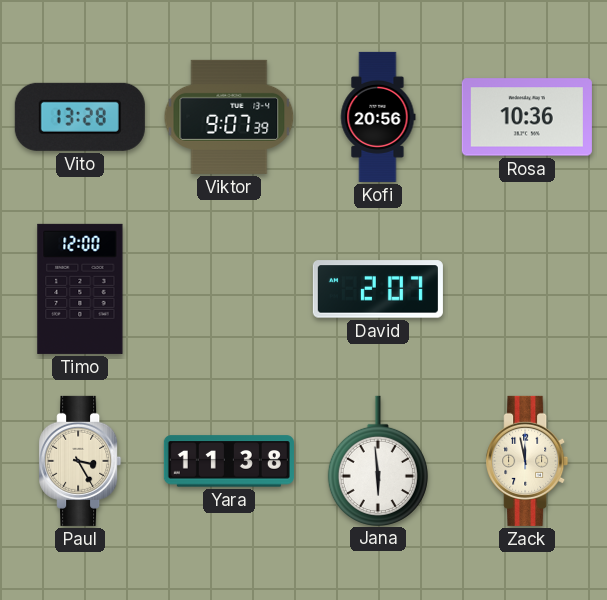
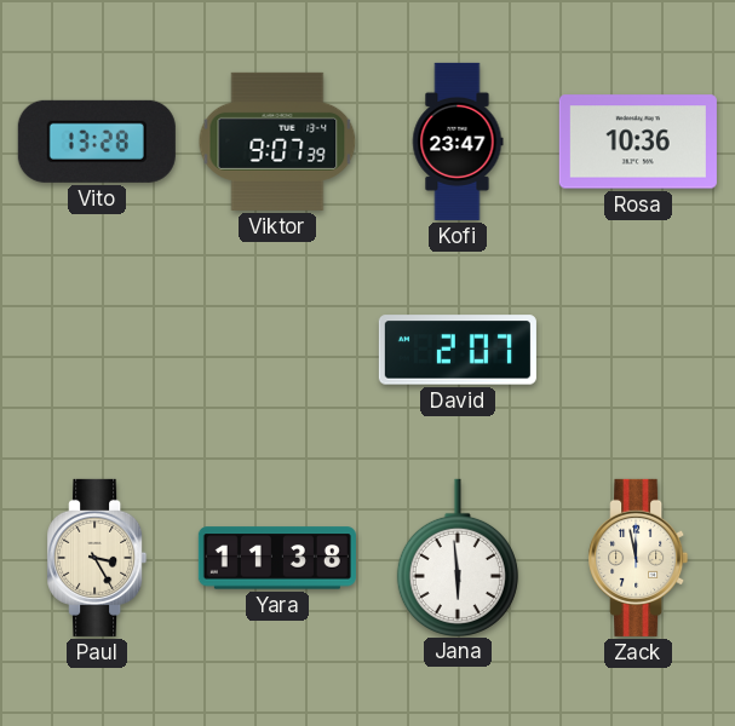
Kofi: 20:56 -> 23:47 (458, 142)
Timo: 12:00 -> none (80, 289)
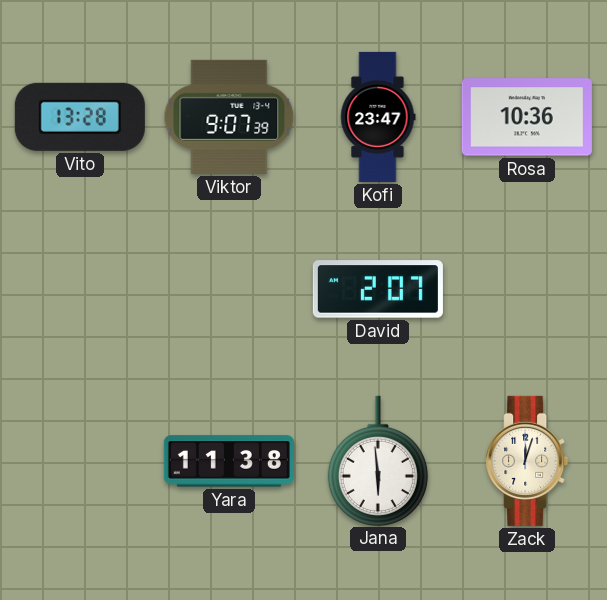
Paul: 3:25 -> none (97, 558)
Zack: 11:58 -> 12:03 (527, 461)
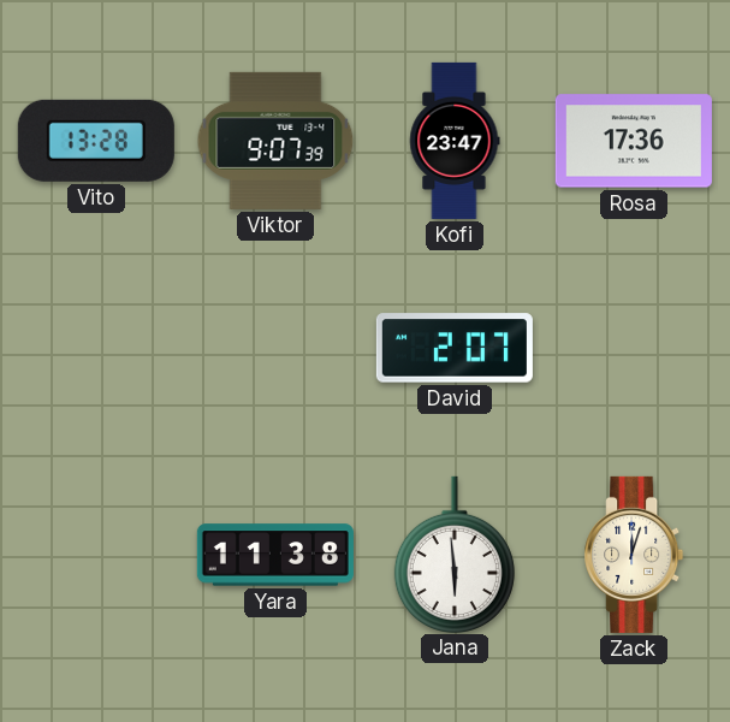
Rosa: 10:36 -> 17:36 (634, 141)
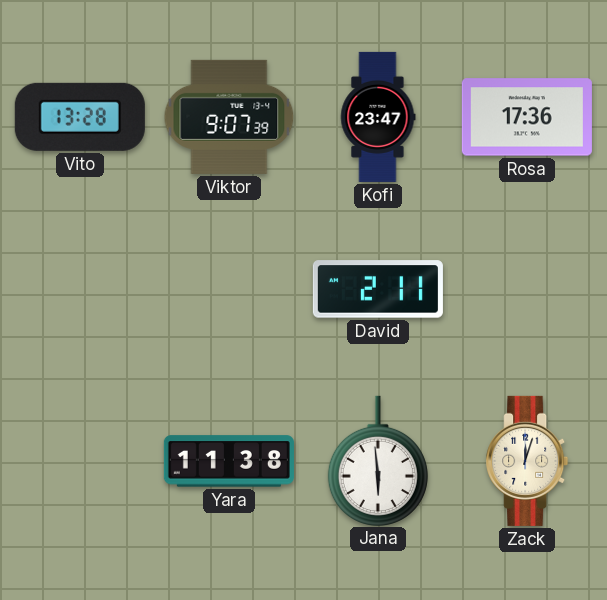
David: 2:07 -> 2:11 (378, 289)
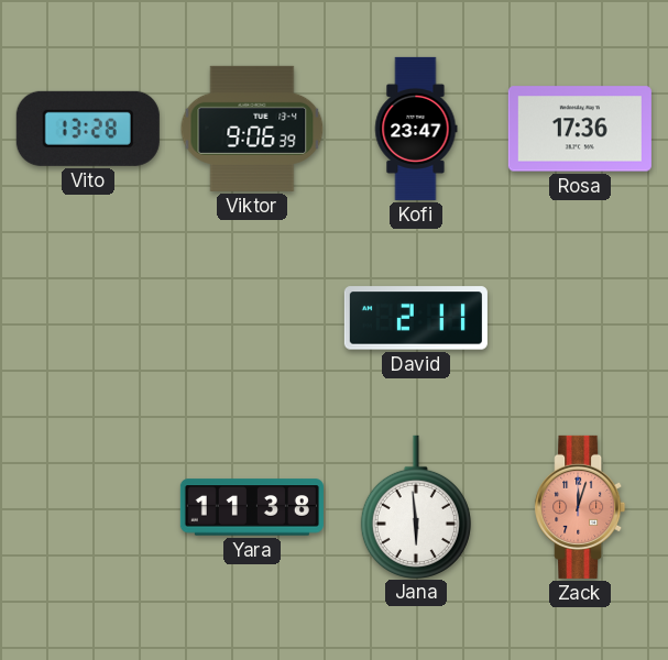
Viktor: 9:07 -> 9:06 (252, 129)
Zack dial: cream -> salmon (580, 507)
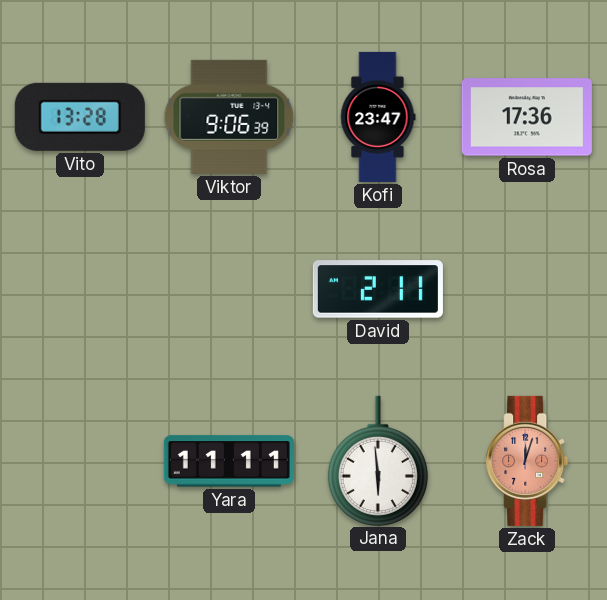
Yara: 11:38 -> 11:11 (229, 461)
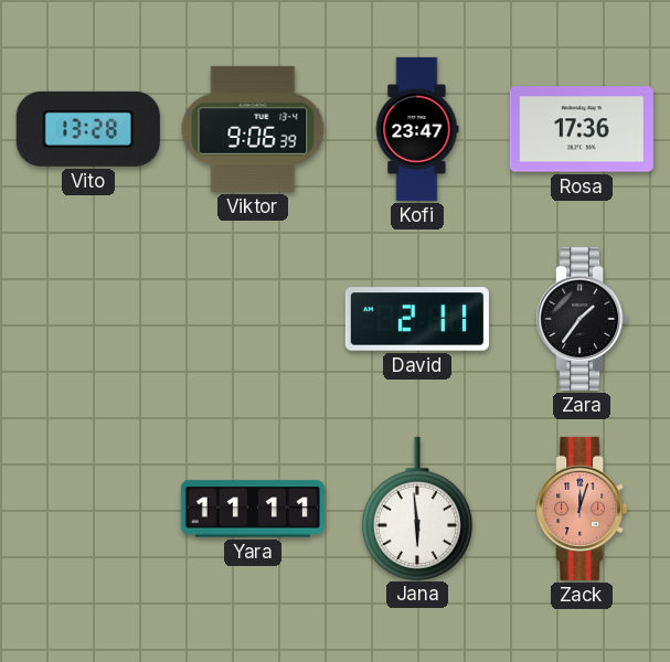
Zara: none -> 1:36 (582, 319)
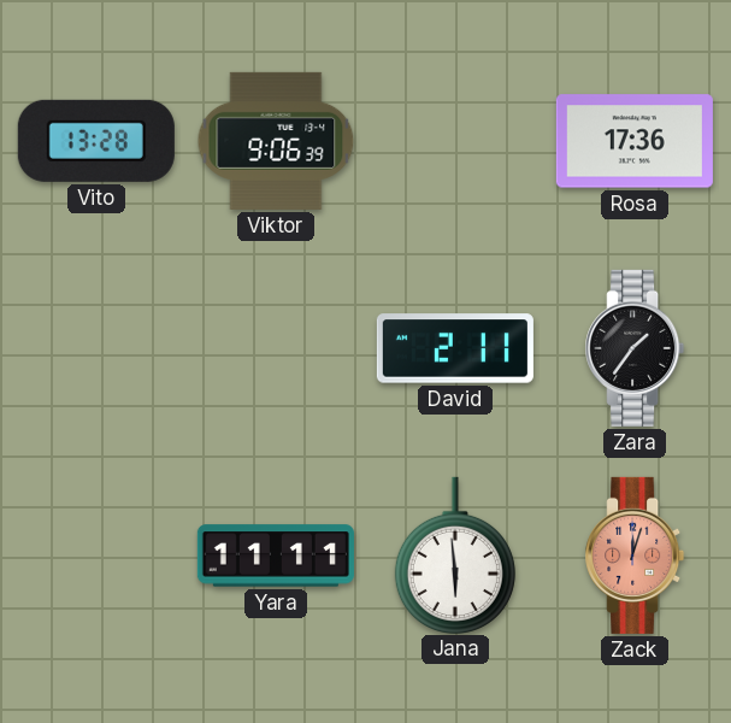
Kofi: 23:47 -> none (417, 129)
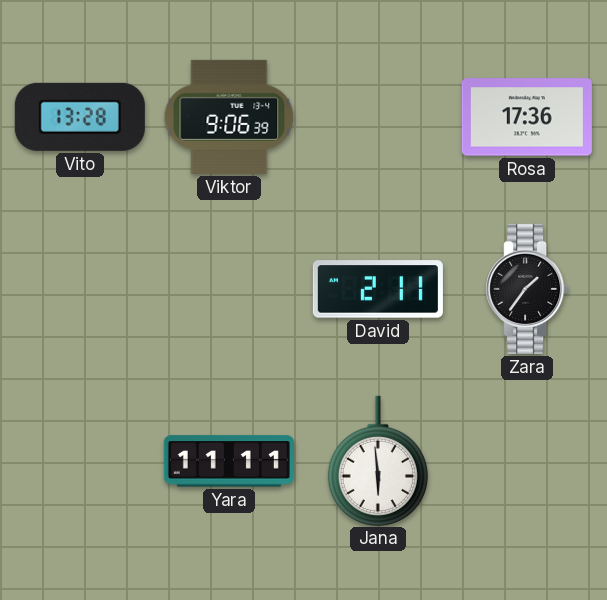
Zack: 12:03 -> none (635, 556)
